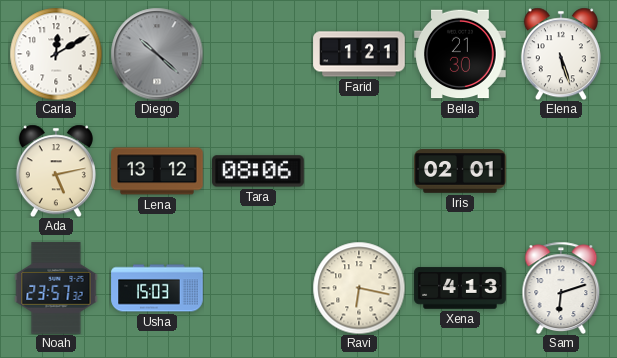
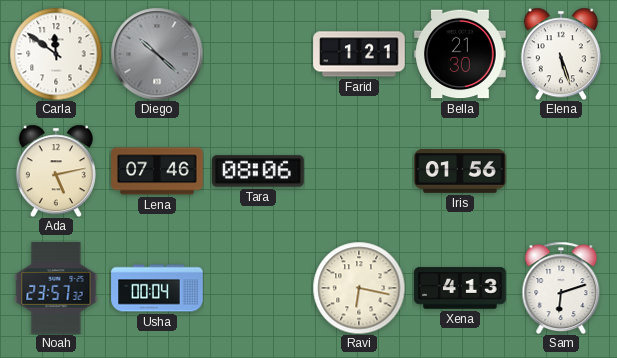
Carla: 12:10 -> 11:51 (56, 54)
Lena: 13:12 -> 07:46 (157, 171)
Iris: 02:01 -> 01:56 (460, 171)
Usha: 15:03 -> 00:04 (157, 288)
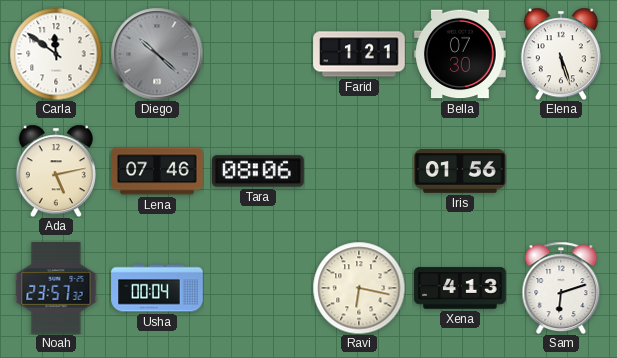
Bella: 21:30 -> 07:30 (460, 54)
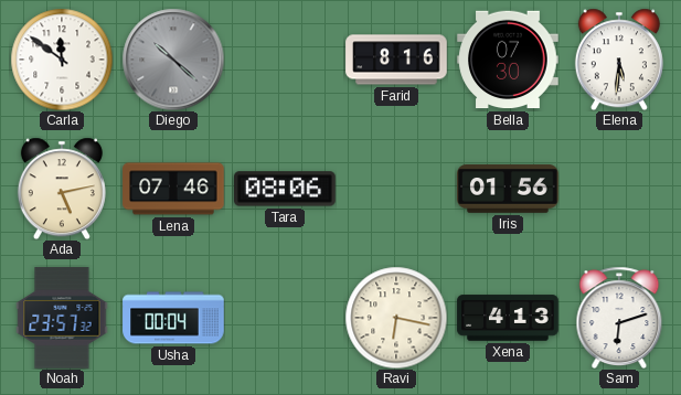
Farid: 1:21 -> 8:16 (396, 60)
Elena: 5:27 -> 5:31 (619, 60)
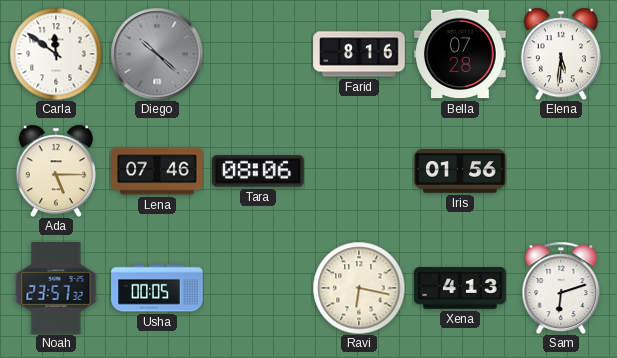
Bella: 07:30 -> 07:28 (460, 54)
Ada: 5:13 -> 5:15 (56, 171)
Usha: 00:04 -> 00:05 (157, 288)
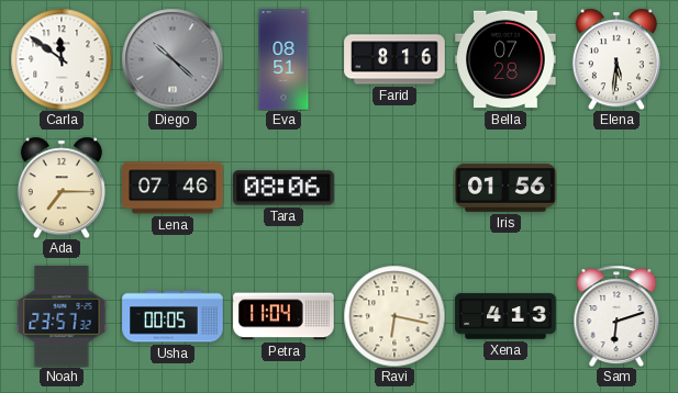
Eva: none -> 08:51 (284, 59)
Ada: 5:15 -> 7:15 (62, 188)
Petra: none -> 11:04 (284, 316)
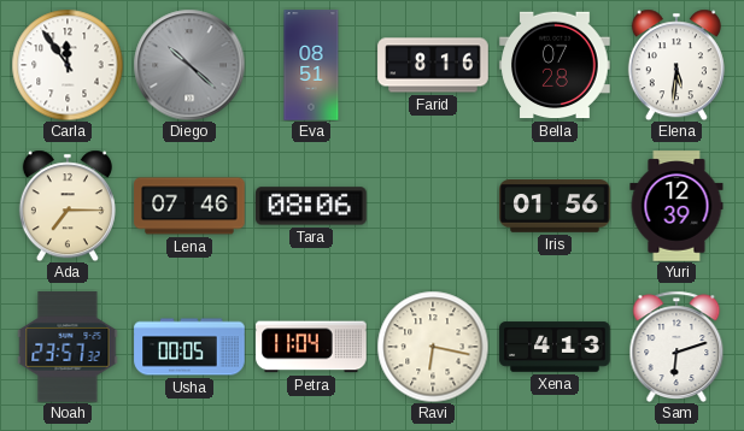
Carla: 11:51 -> 11:54 (68, 65)
Yuri: none -> 12:39 (676, 206)
